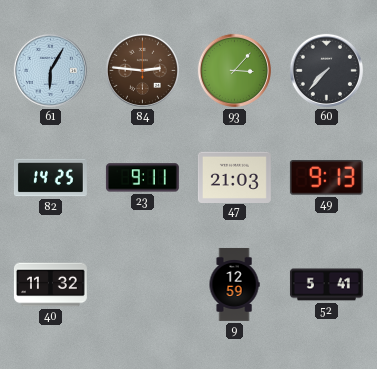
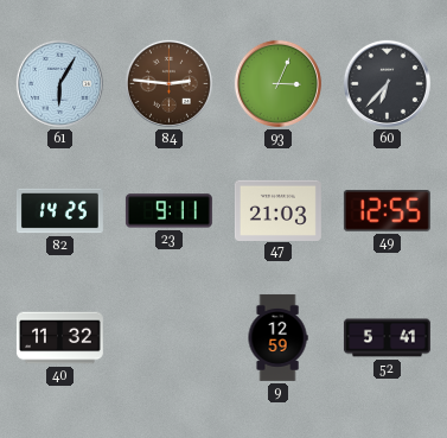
93: 3:07 -> 3:04 (277, 83)
60: 7:37 -> 6:37 (387, 83)
49: 9:13 -> 12:55 (387, 211)
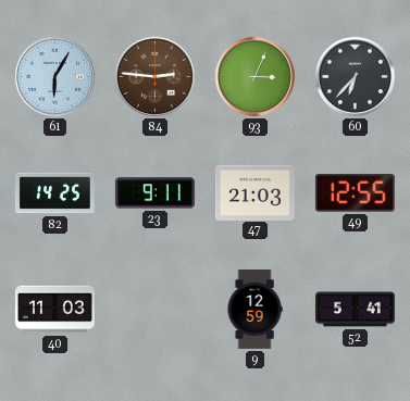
40: 11:32 -> 11:03 (54, 310)
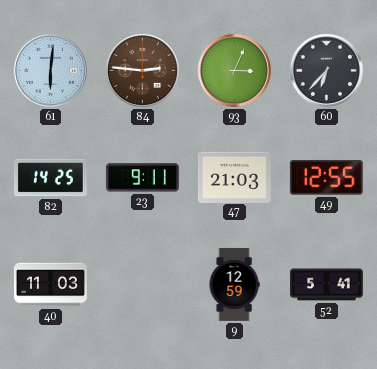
61: 6:05 -> 6:01 (50, 70)
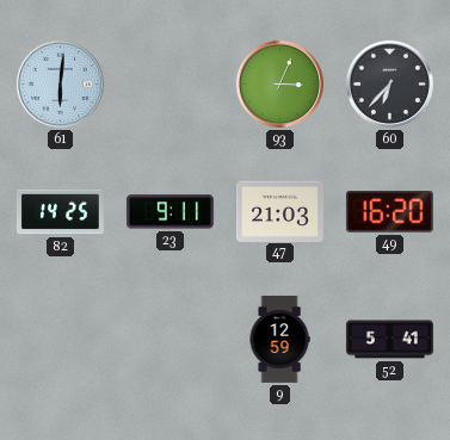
84: 2:46 -> none (142, 70)
49: 12:55 -> 16:20 (389, 212)
40: 11:03 -> none (50, 285)
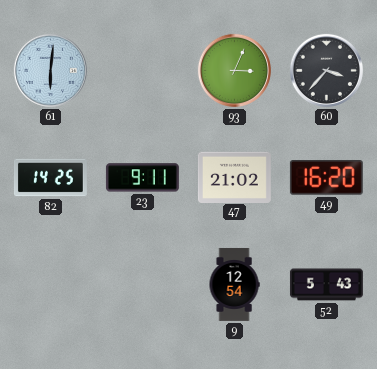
60: 6:37 -> 3:37 (326, 70)
47: 21:03 -> 21:02 (234, 177)
9: 12:59 -> 12:54 (234, 284)
52: 5:41 -> 5:43 (326, 285)
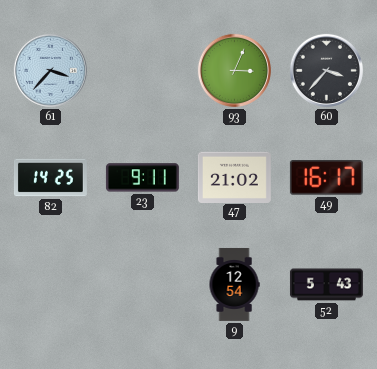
61: 6:01 -> 3:37 (50, 70)
49: 16:20 -> 16:17 (326, 178)
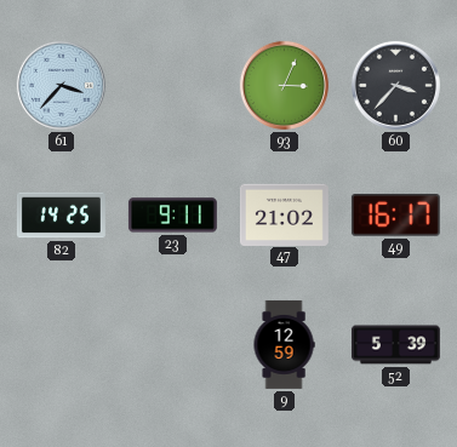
9: 12:54 -> 12:59 (284, 344)
52: 5:43 -> 5:39 (395, 345)
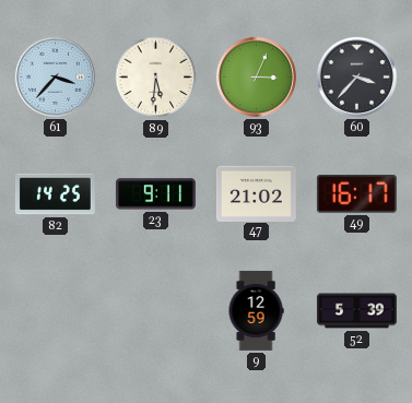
89: none -> 5:31 (156, 78)
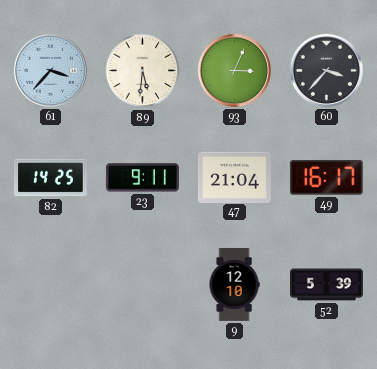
47: 21:02 -> 21:04 (234, 177)
9: 12:59 -> 12:10 (234, 284)
